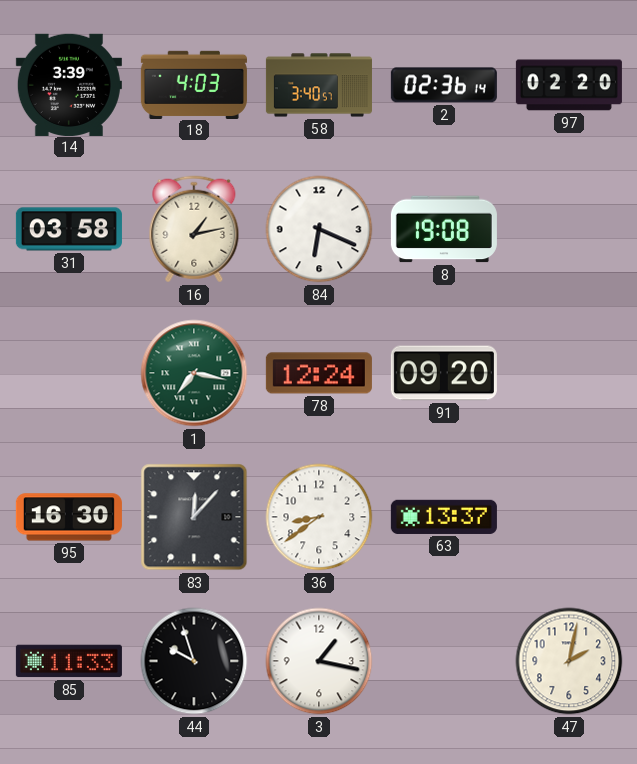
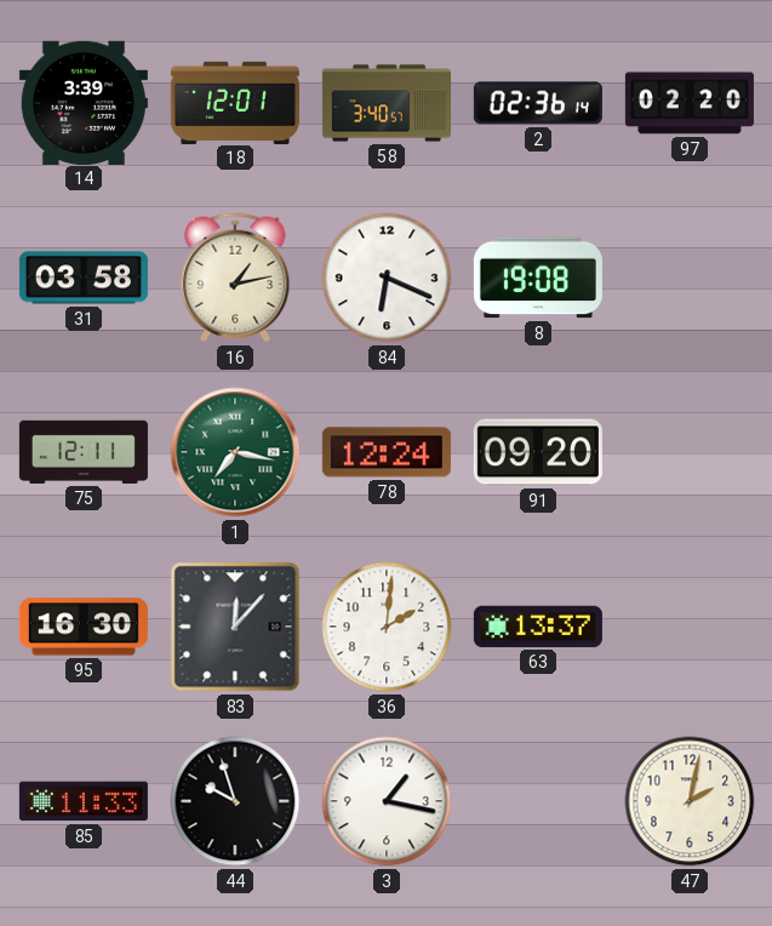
18: 4:03 -> 12:01 (235, 102)
75: none -> 12:11 (84, 452)
36: 8:39 -> 2:01 (387, 627)
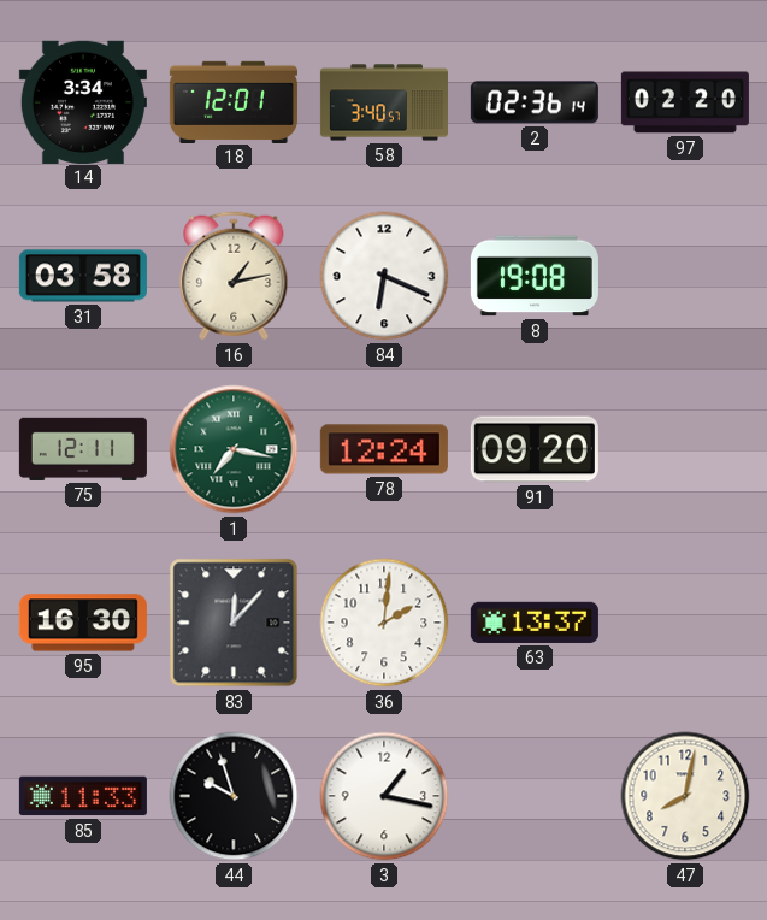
14: 3:39 -> 3:34 (83, 101)
47: 2:02 -> 8:02 (685, 796)
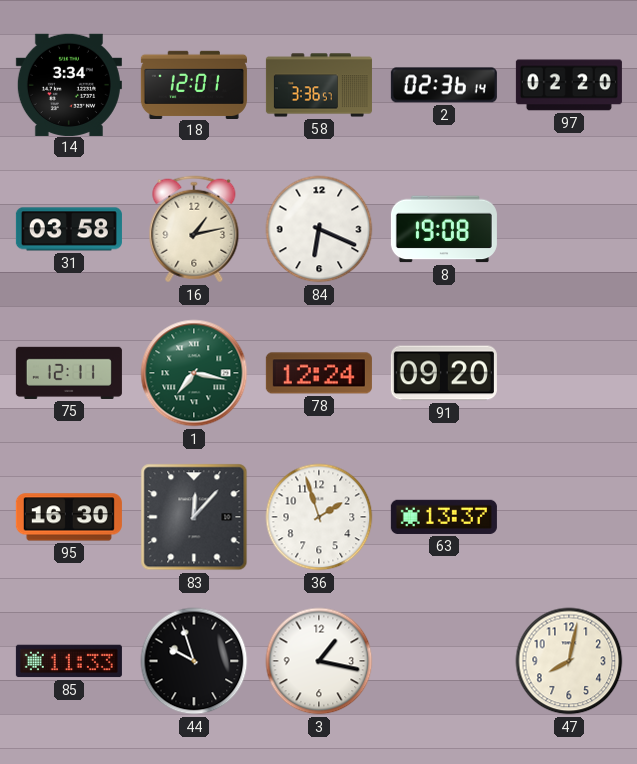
58: 3:40 -> 3:36 (319, 85)
36: 2:01 -> 1:57 (319, 517)
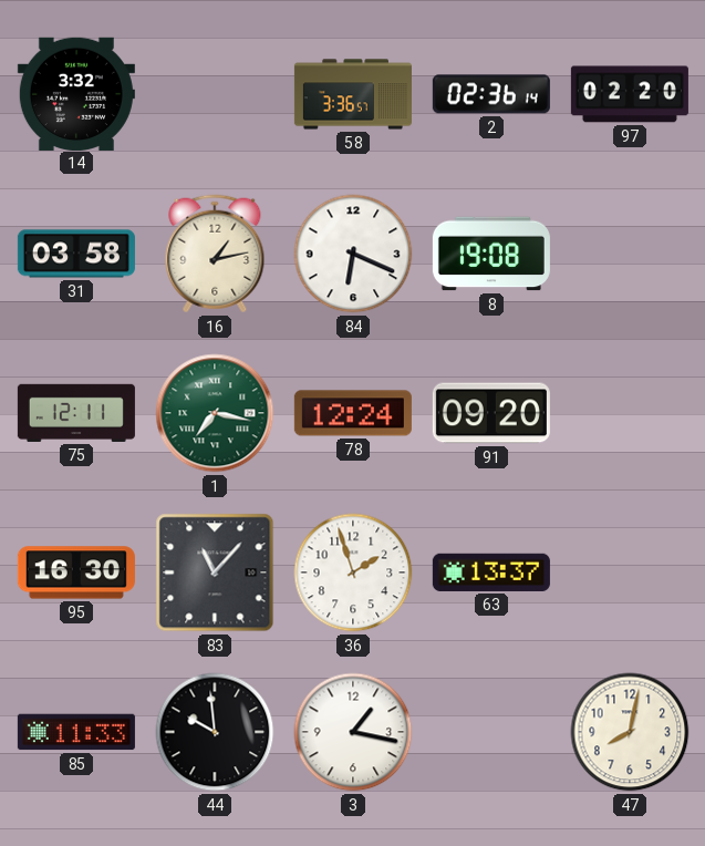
14: 3:34 -> 3:32 (76, 93)
18: 12:01 -> none (194, 84)
83: 12:07 -> 11:07 (215, 572)
44: 9:57 -> 9:59 (215, 732)
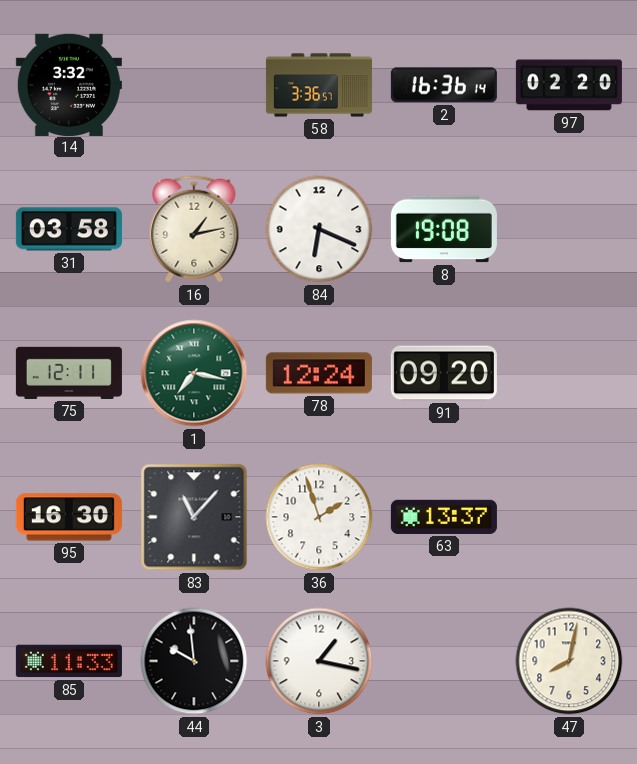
2: 02:36 -> 16:36 (444, 85)
